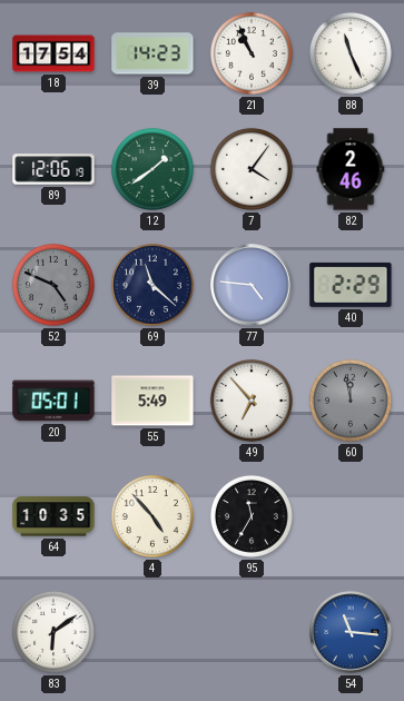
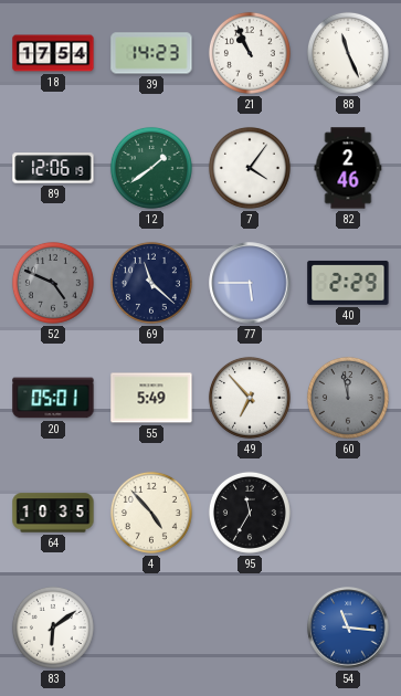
77: 4:46 -> 5:45 (250, 283)
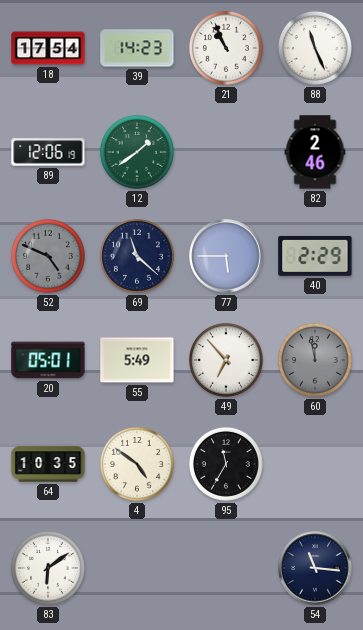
7: 4:06 -> none (250, 168)
4: 4:53 -> 4:51 (137, 464)
54 dial: blue -> navy (315, 568)
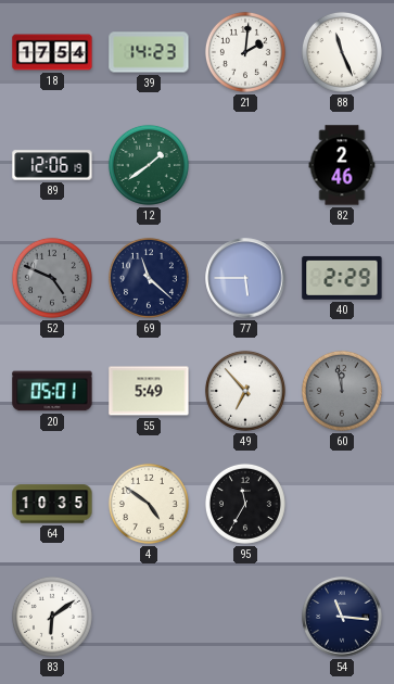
21: 10:56 -> 2:01 (245, 52)
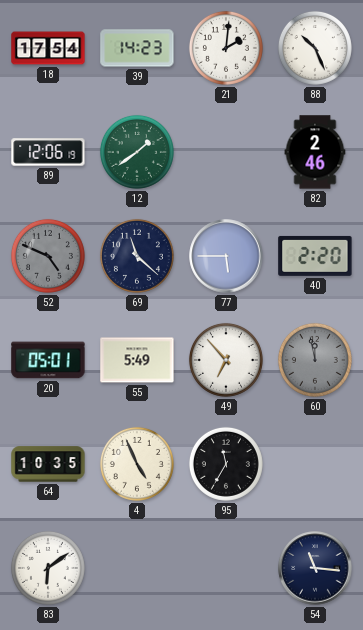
88: 11:26 -> 10:26 (315, 48)
40: 2:29 -> 2:20 (315, 256)
4: 4:51 -> 4:56 (137, 464)
